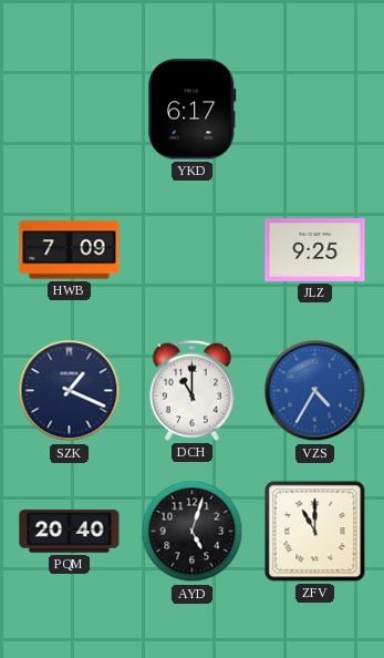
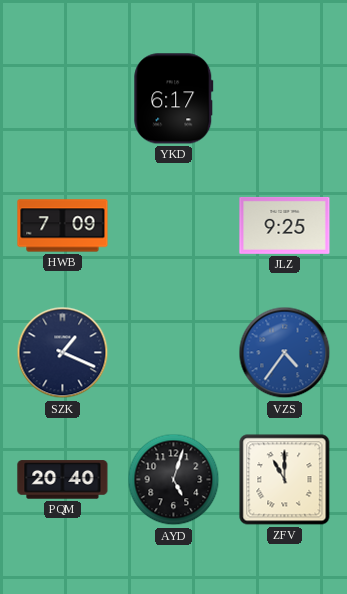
DCH: 11:00 -> none (191, 390)
VZS: 4:35 -> 4:36 (285, 353)
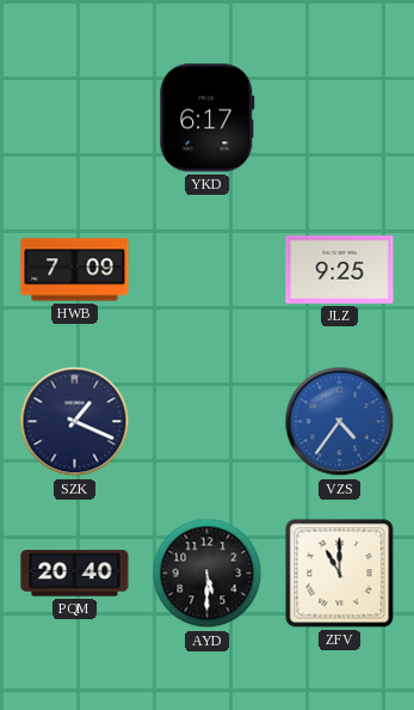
AYD: 5:03 -> 5:30 (208, 574)
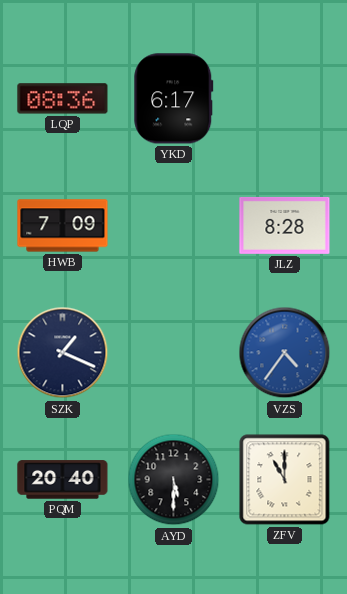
LQP: none -> 08:36 (63, 99)
JLZ: 9:25 -> 8:28 (285, 225)
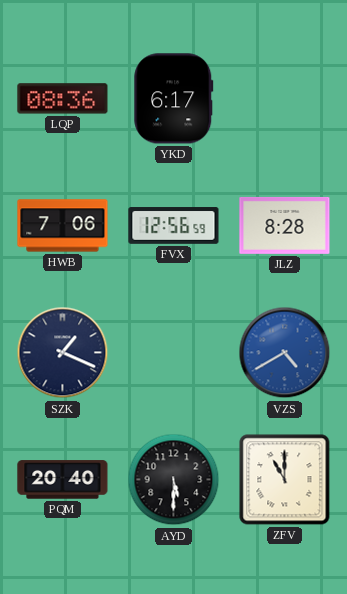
HWB: 7:09 -> 7:06 (63, 226)
FVX: none -> 12:56 (174, 226)
VZS: 4:36 -> 4:40 (285, 353)
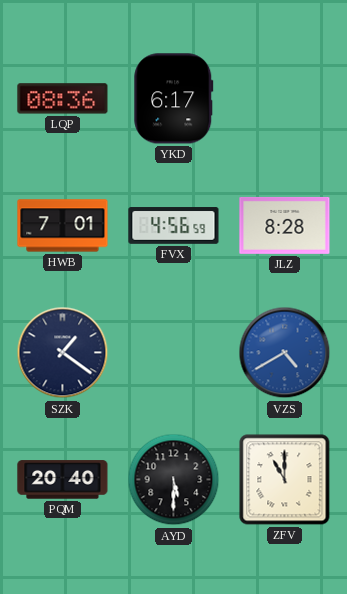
HWB: 7:06 -> 7:01 (63, 226)
FVX: 12:56 -> 4:56 (174, 226)
SZK: 1:19 -> 1:21 (63, 353)
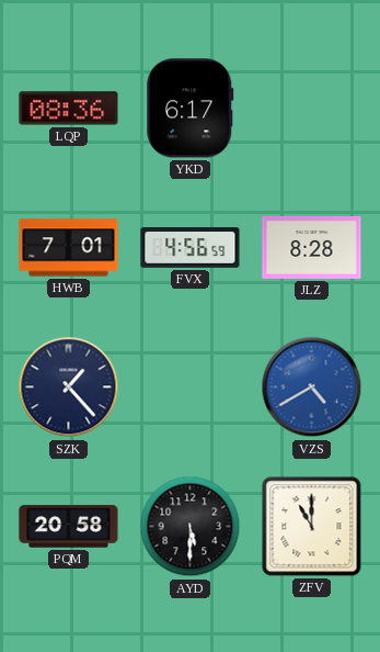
SZK: 1:21 -> 1:23 (69, 387)
PQM: 20:40 -> 20:58 (69, 527)
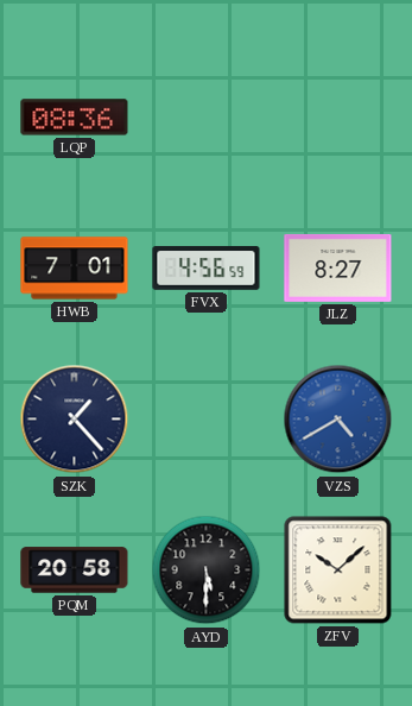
YKD: 6:17 -> none (191, 109)
JLZ: 8:28 -> 8:27 (338, 267)
ZFV: 11:00 -> 10:08 (338, 571)
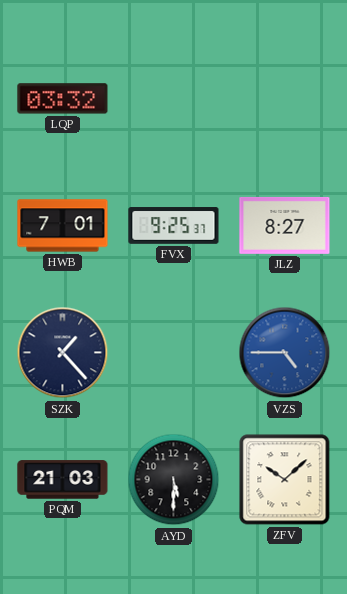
LQP: 08:36 -> 03:32 (63, 99)
FVX: 4:56 -> 9:25 (174, 226)
VZS: 4:40 -> 4:45 (285, 353)
PQM: 20:58 -> 21:03 (63, 480)
